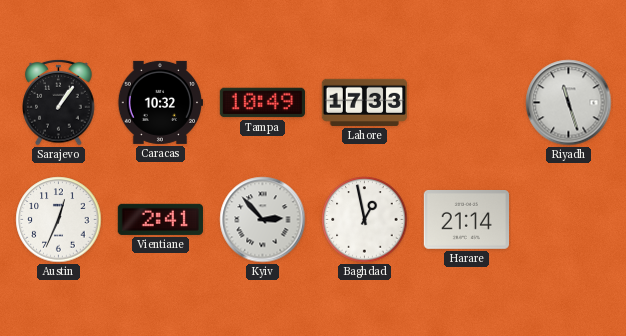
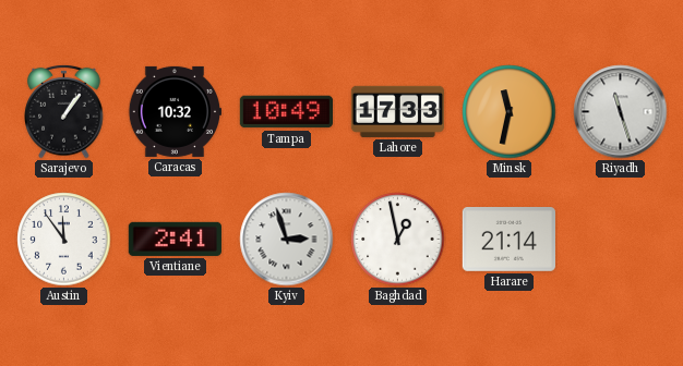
Minsk: none -> 11:32 (510, 112)
Austin: 12:34 -> 11:54 (64, 240)
Kyiv: 2:53 -> 2:57 (287, 240)
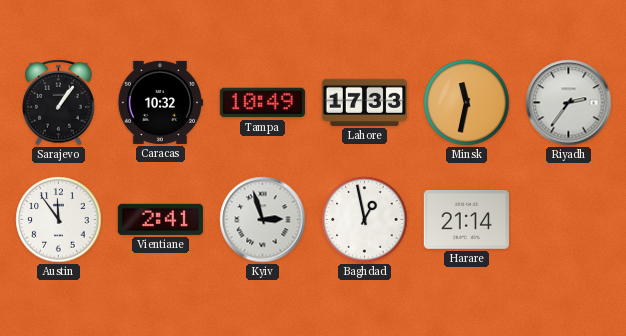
Riyadh: 11:27 -> 2:36 (569, 103)
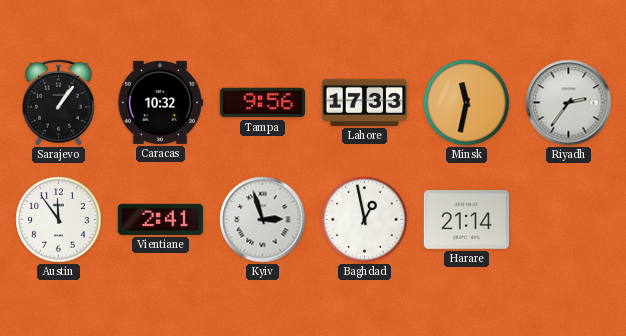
Tampa: 10:49 -> 9:56 (262, 103)
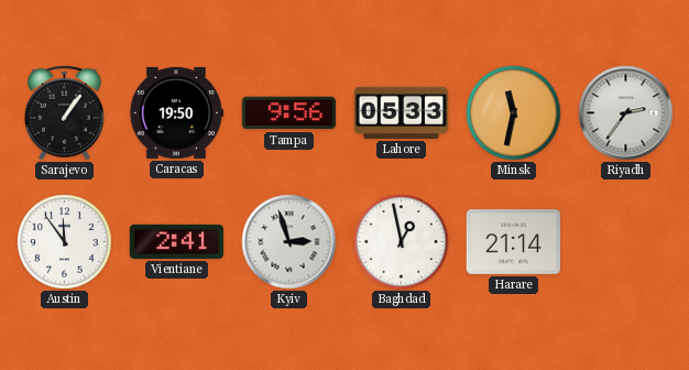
Caracas: 10:32 -> 19:50 (175, 112)
Lahore: 17:33 -> 05:33 (401, 112)
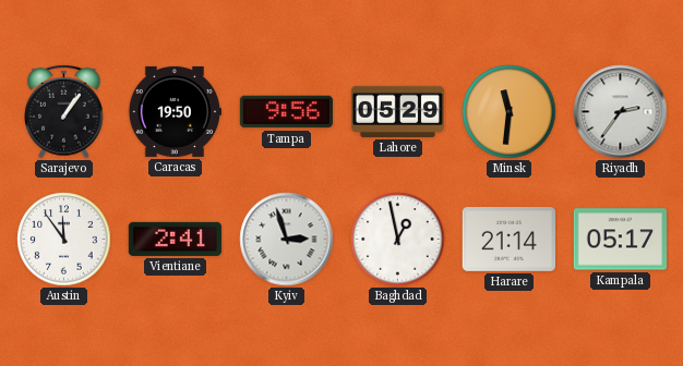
Lahore: 05:33 -> 05:29 (397, 111)
Minsk: 11:32 -> 11:31 (510, 112)
Kampala: none -> 05:17 (620, 240)
